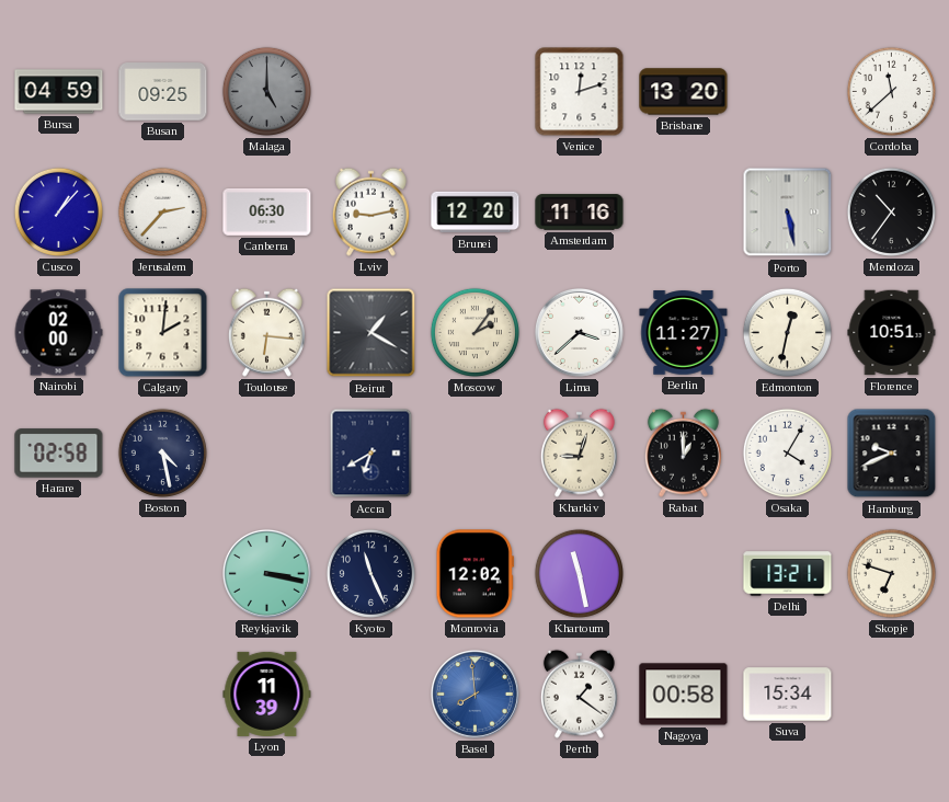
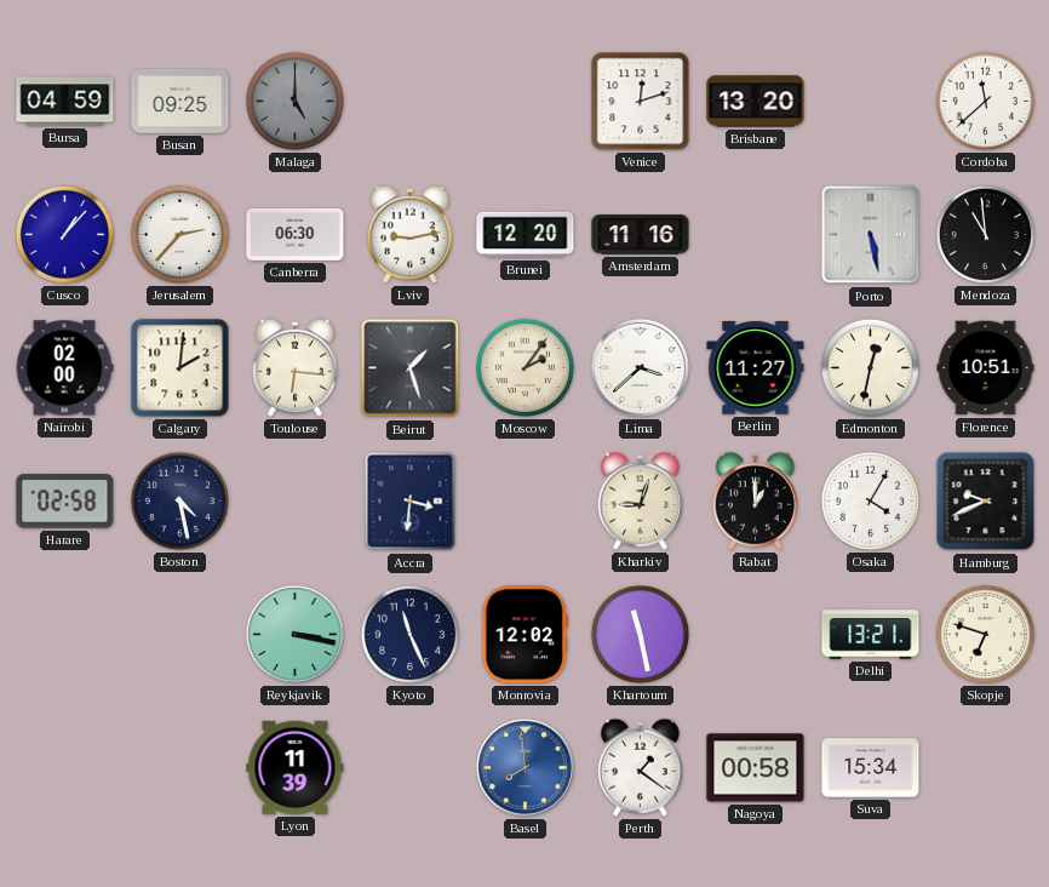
Mendoza: 10:36 -> 10:59 (985, 234)
Beirut: 1:20 -> 1:27 (411, 368)
Accra: 6:40 -> 3:31 (411, 502)
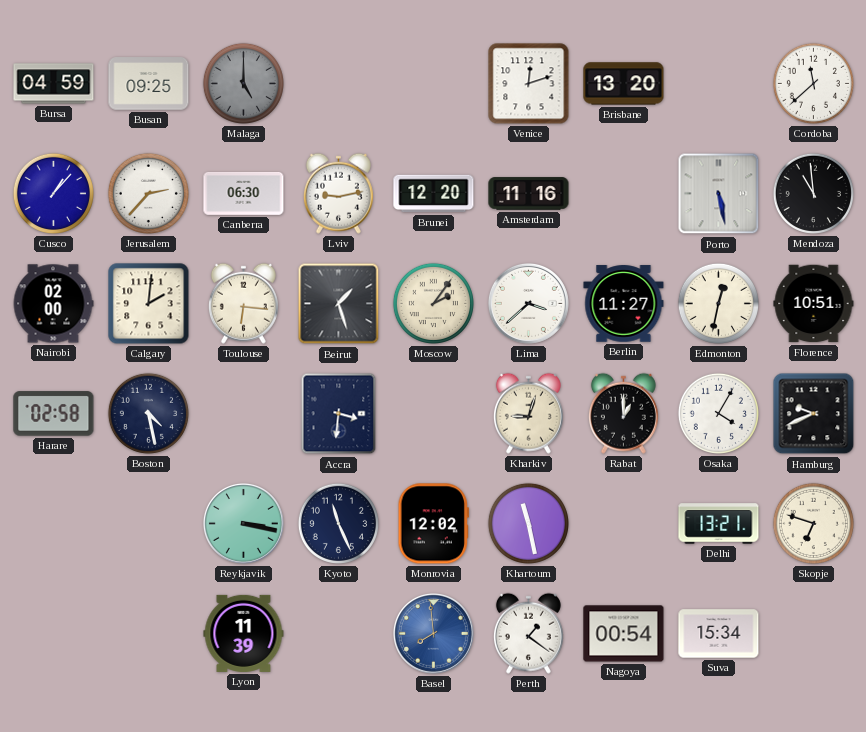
Nagoya: 00:58 -> 00:54 (624, 634)
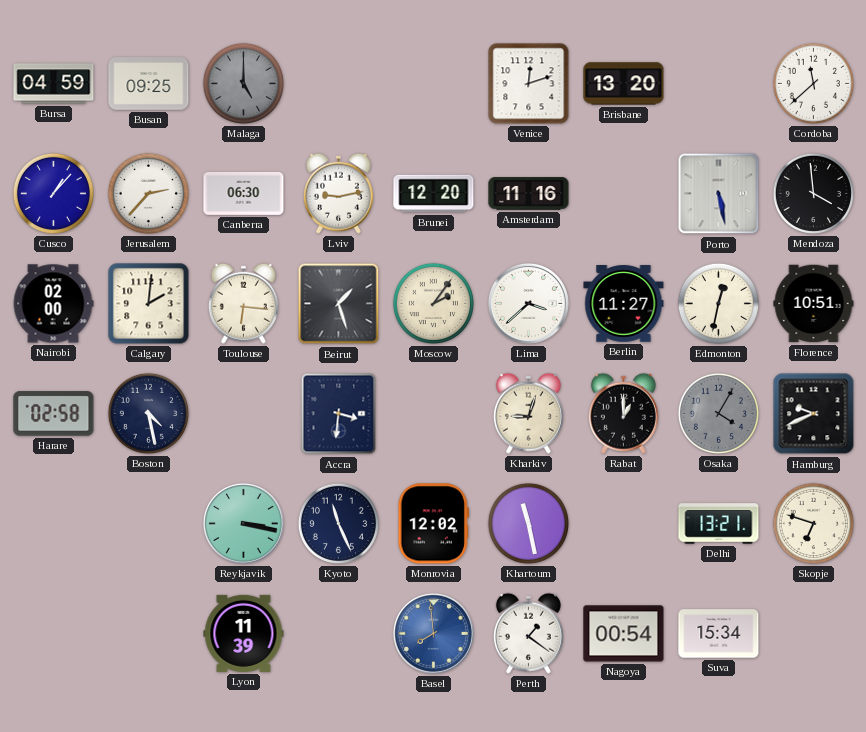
Mendoza: 10:59 -> 3:59 (813, 193)
Osaka dial: white -> grey (718, 413)
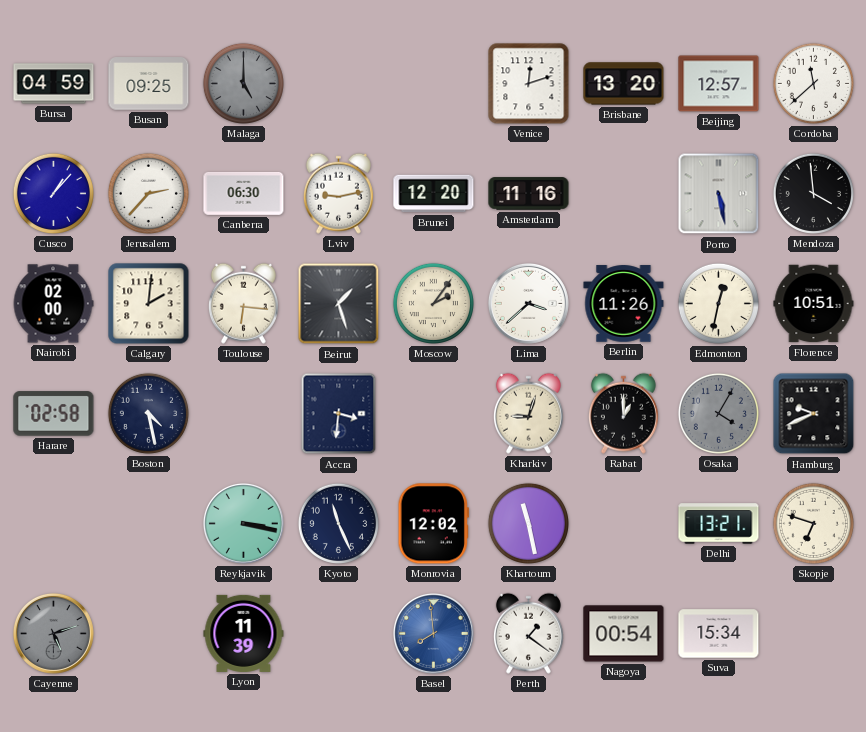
Beijing: none -> 12:57 (719, 84)
Berlin: 11:27 -> 11:26 (624, 304)
Cayenne: none -> 5:12 (53, 633)
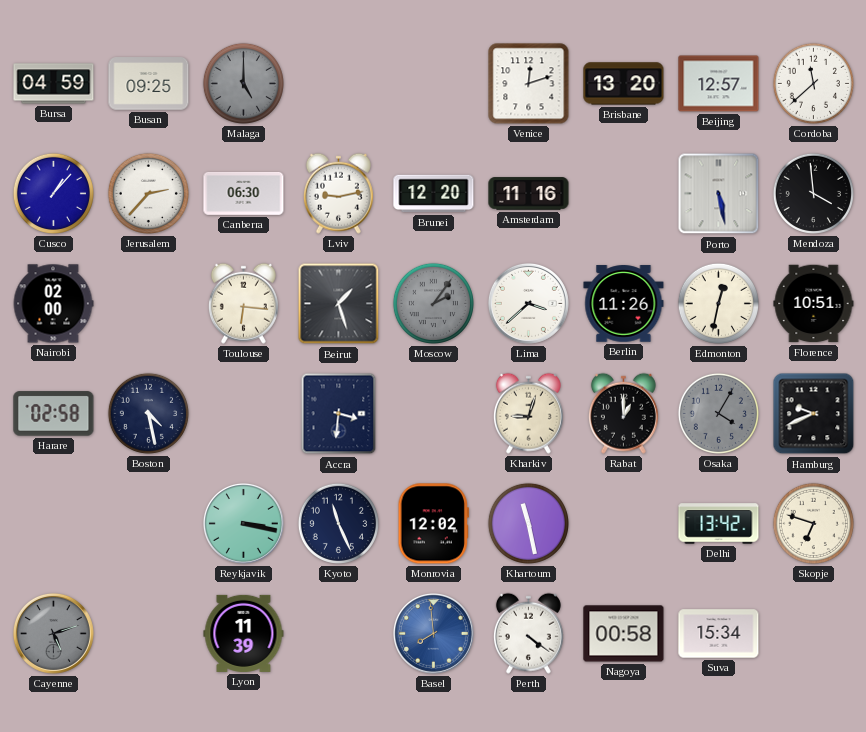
Calgary: 2:01 -> none (149, 304)
Moscow dial: cream -> grey (433, 303)
Delhi: 13:21 -> 13:42 (719, 524)
Perth: 1:21 -> 4:21 (528, 633)
Nagoya: 00:54 -> 00:58 (624, 634)
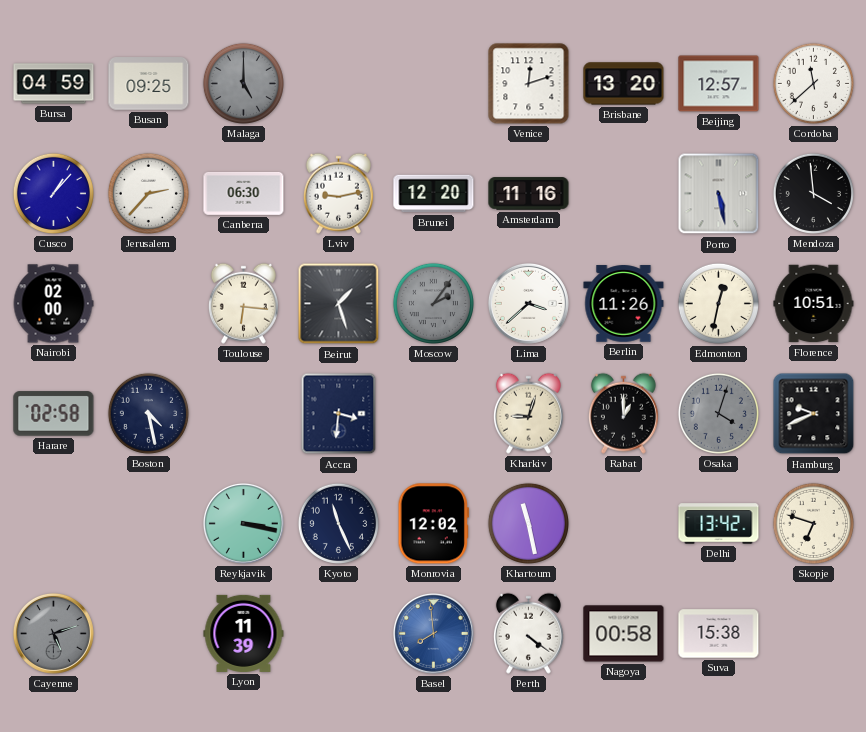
Osaka: 4:05 -> 4:03 (718, 413)
Suva: 15:34 -> 15:38 (719, 634)
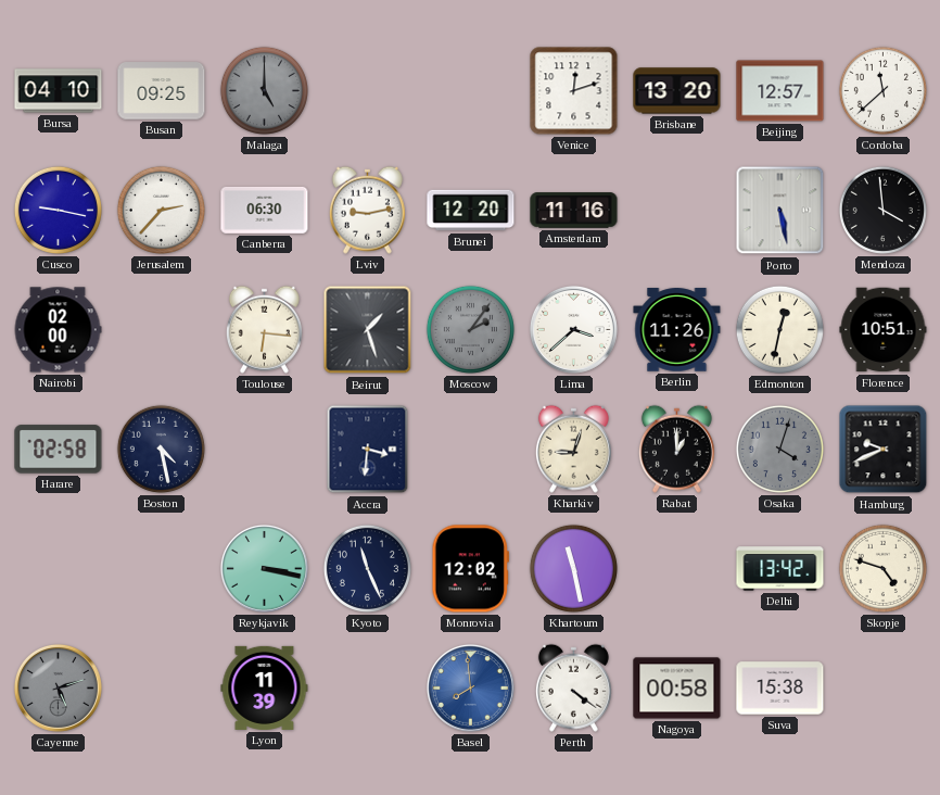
Bursa: 04:59 -> 04:10 (59, 91)
Cusco: 1:07 -> 9:17 (58, 210)
Skopje: 6:48 -> 4:48 (882, 568)
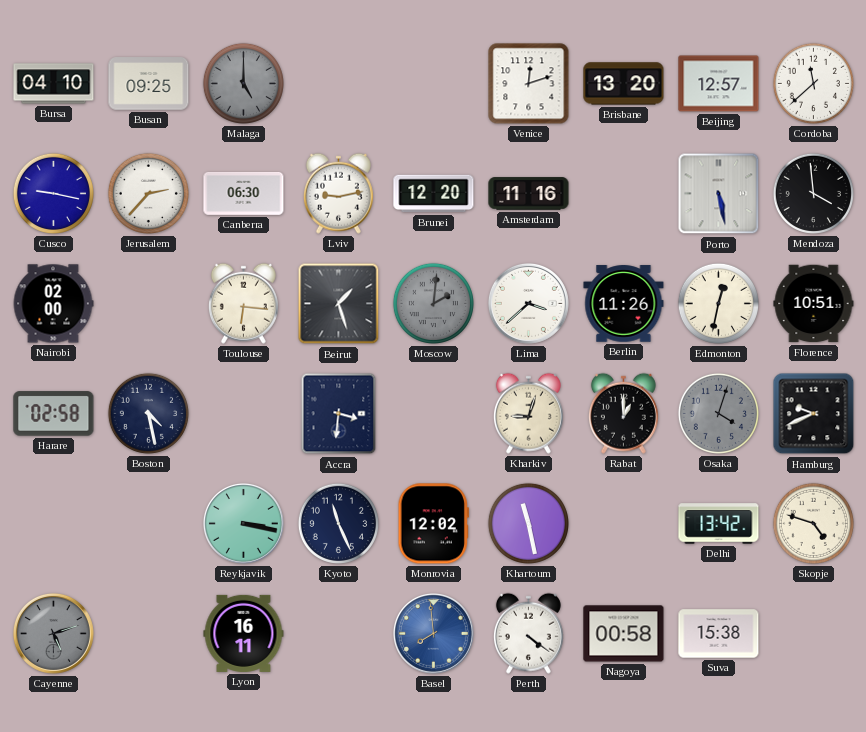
Moscow: 2:06 -> 2:01 (433, 303)
Lyon: 11:39 -> 16:11 (244, 633)
